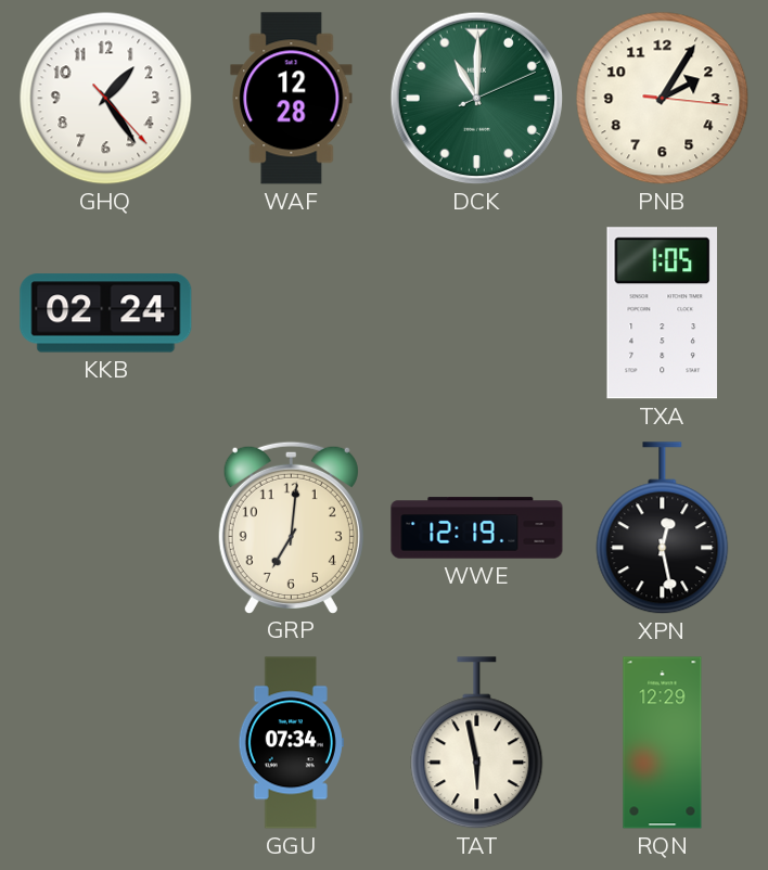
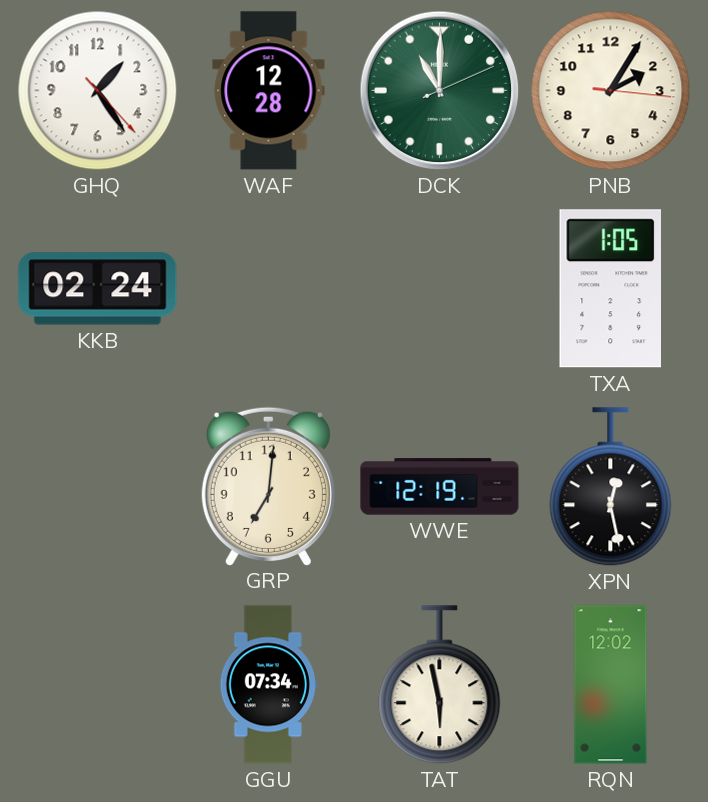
RQN: 12:29 -> 12:02 (611, 685)
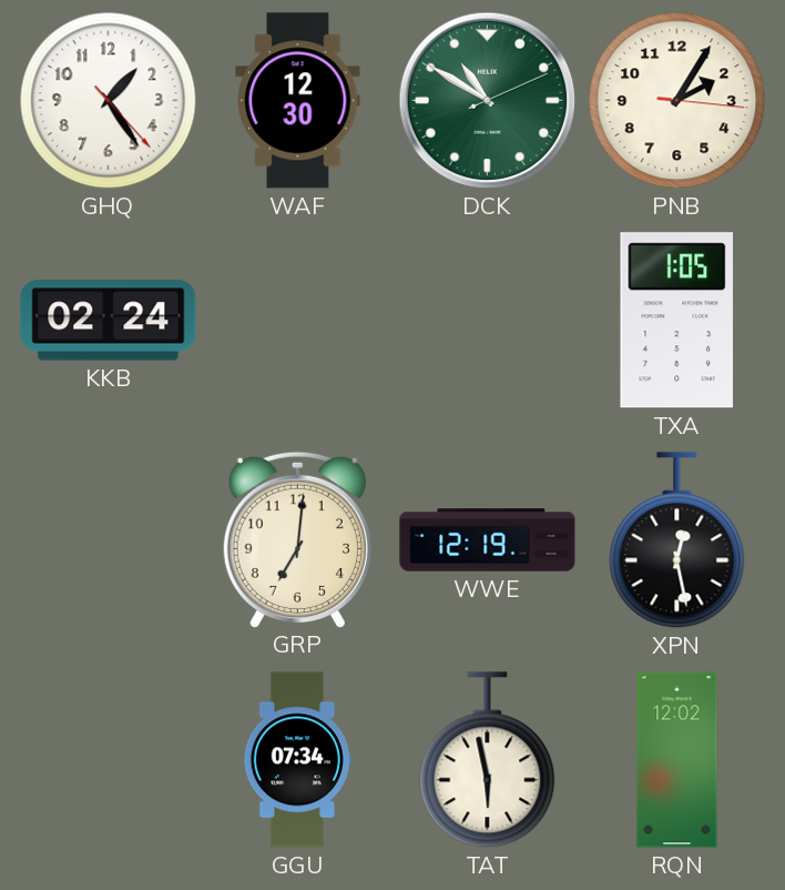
WAF: 12:28 -> 12:30 (298, 101)
DCK: 11:00 -> 10:50 (488, 101)
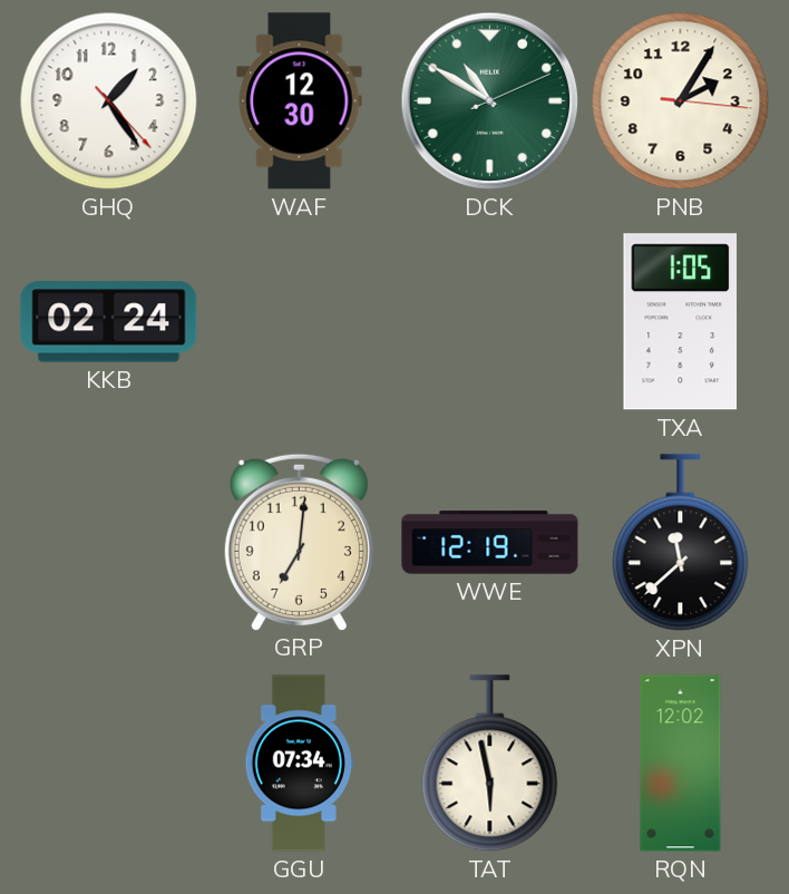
XPN: 12:28 -> 11:38 (681, 543)
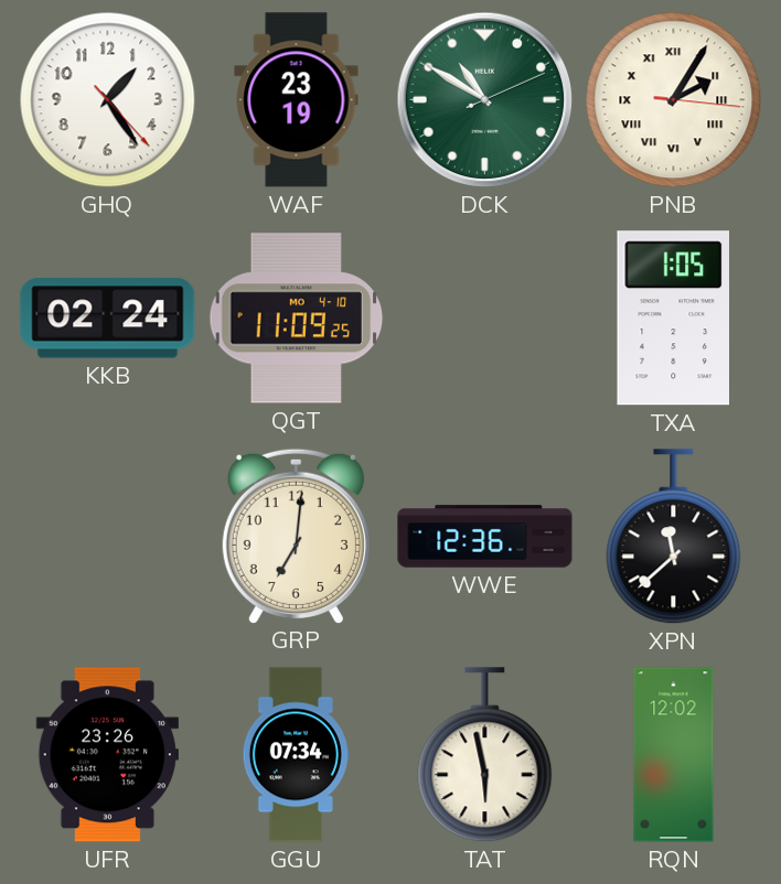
WAF: 12:30 -> 23:19 (297, 100)
PNB numerals: Arabic -> Roman (674, 100)
QGT: none -> 11:09 (297, 319)
WWE: 12:19 -> 12:36 (485, 537)
UFR: none -> 23:26 (107, 755)
